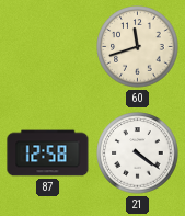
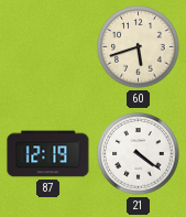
60: 11:42 -> 5:42 (139, 47)
87: 12:58 -> 12:19 (48, 154)
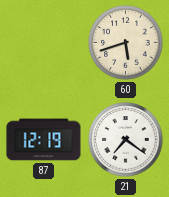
21: 4:21 -> 7:21 (126, 140)
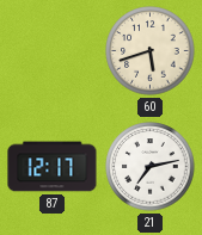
87: 12:19 -> 12:17 (53, 167)
21: 7:21 -> 7:13 (151, 167)
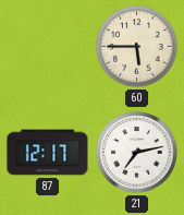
60: 5:42 -> 5:45 (137, 47)
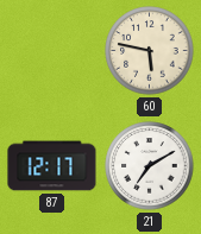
60: 5:45 -> 5:47 (150, 51)
21: 7:13 -> 7:10 (150, 166)
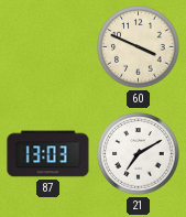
60: 5:47 -> 3:49 (139, 47)
87: 12:17 -> 13:03 (48, 154)
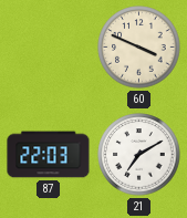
87: 13:03 -> 22:03 (49, 155)
